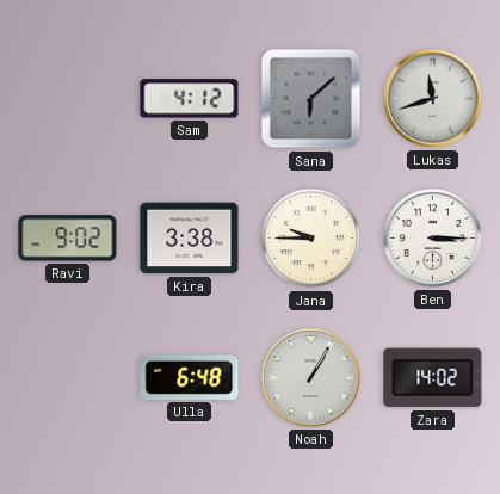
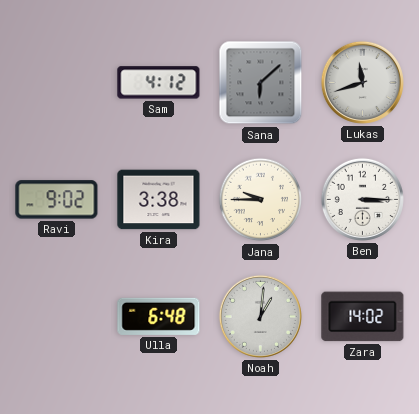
Noah: 1:05 -> 1:01 (260, 316)
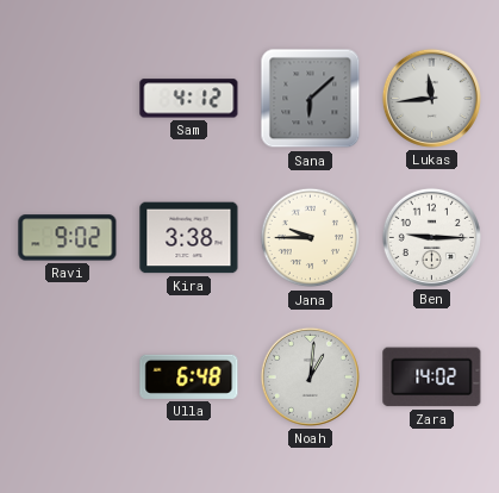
Lukas: 11:42 -> 11:44 (431, 98)
Ben: 3:15 -> 9:15 (431, 237)
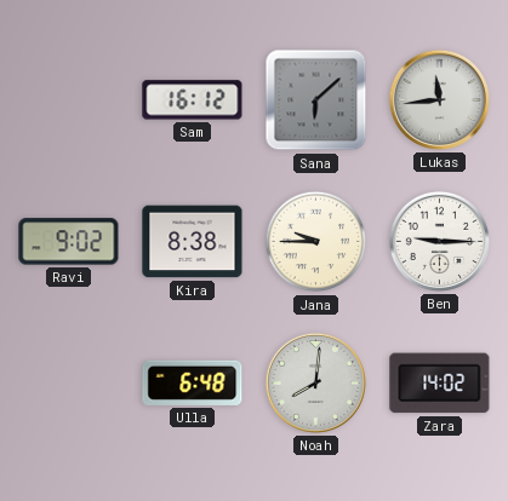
Sam: 4:12 -> 16:12 (193, 100)
Kira: 3:38 -> 8:38 (193, 242)
Noah: 1:01 -> 8:01 (315, 382)
